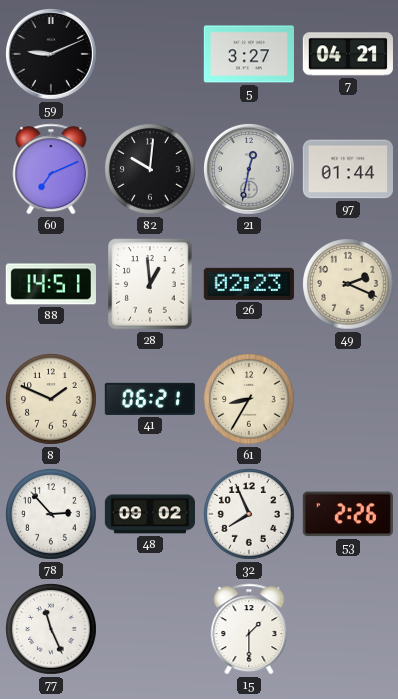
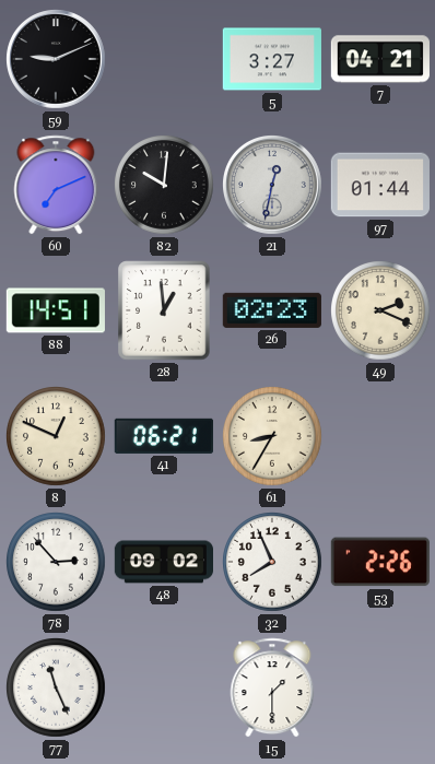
8: 1:49 -> 12:49 (57, 437)
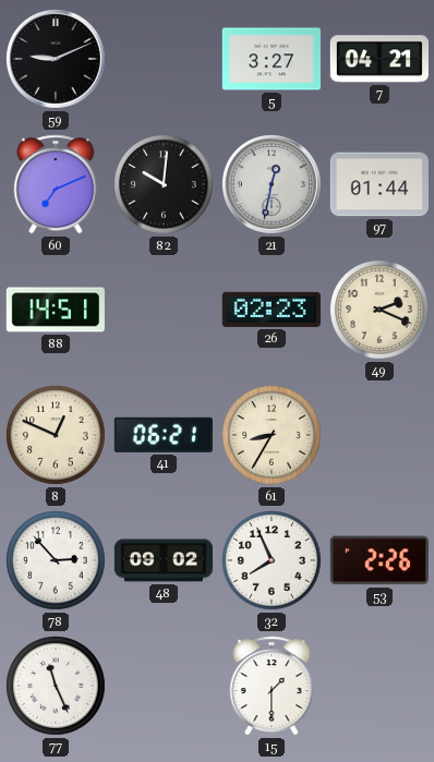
28: 12:59 -> none (164, 310)
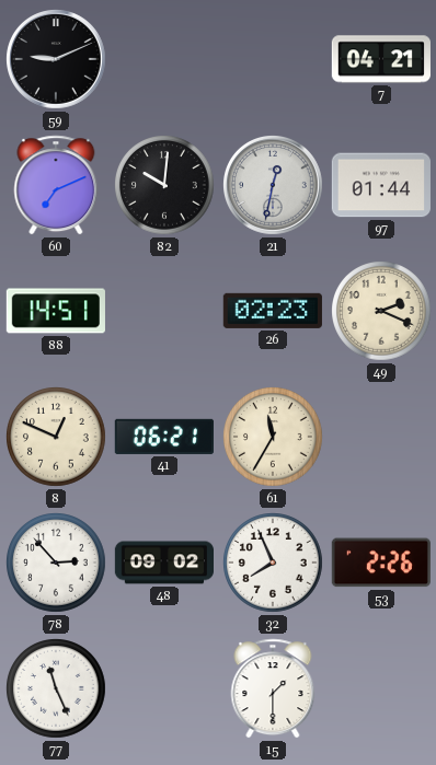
5: 3:27 -> none (270, 59)
61: 8:35 -> 11:35 (274, 438)
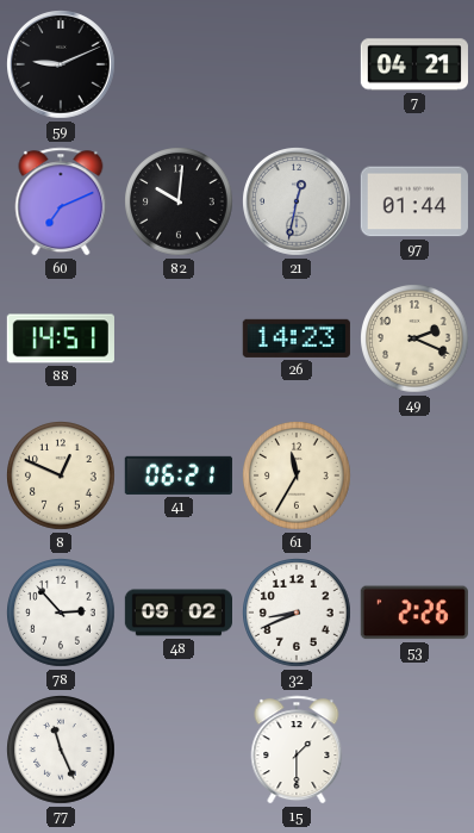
26: 02:23 -> 14:23 (297, 338)
32: 7:56 -> 8:41 (298, 614)
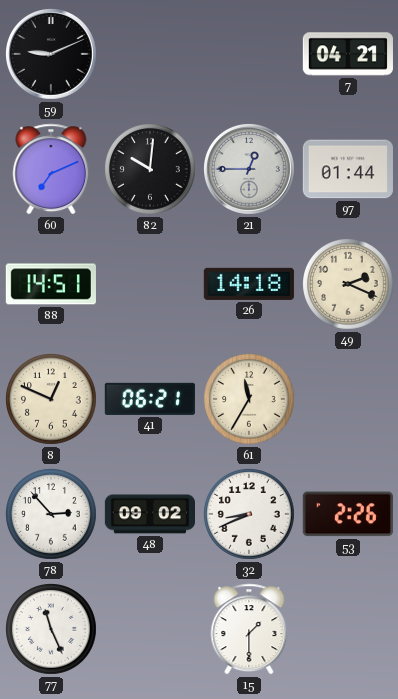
21: 12:32 -> 12:45 (250, 170)
26: 14:23 -> 14:18 (249, 284)
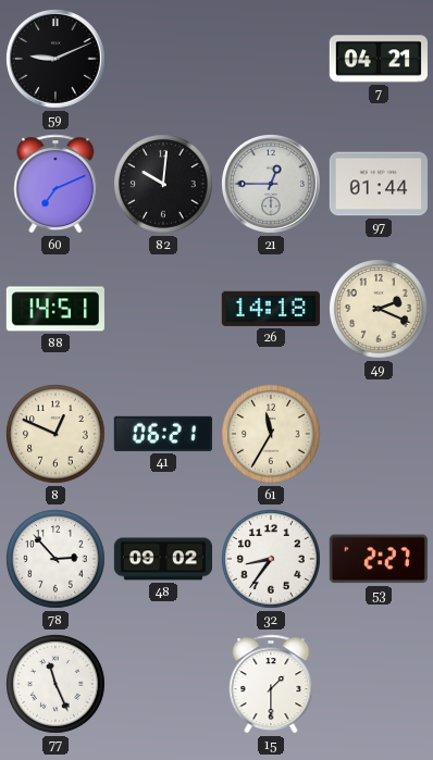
32: 8:41 -> 8:36 (272, 560)
53: 2:26 -> 2:27 (379, 559)
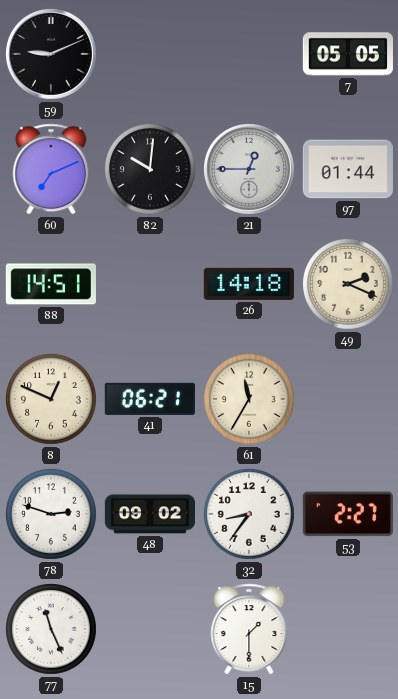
7: 04:21 -> 05:05 (348, 54)
78: 2:53 -> 2:48 (52, 515)
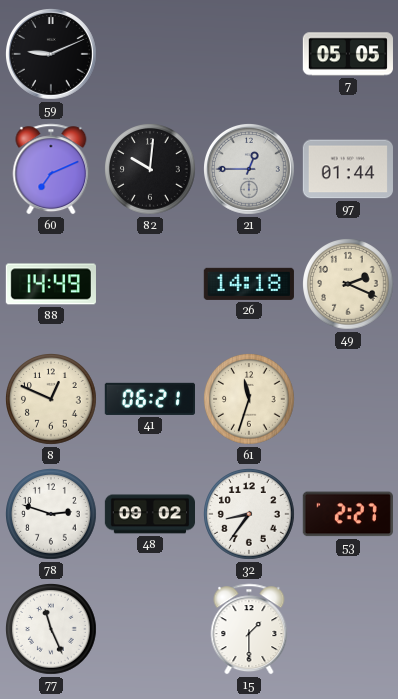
88: 14:51 -> 14:49 (51, 284)
61: 11:35 -> 11:33 (250, 400)
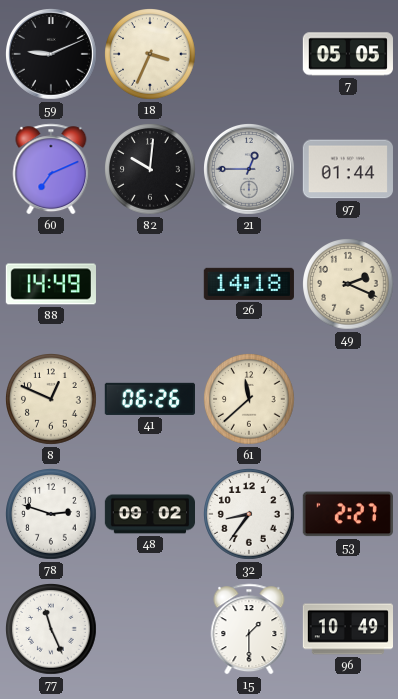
18: none -> 3:34 (151, 55)
41: 06:21 -> 06:26 (150, 399)
61: 11:33 -> 11:38 (250, 400)
96: none -> 10:49 (347, 629)
